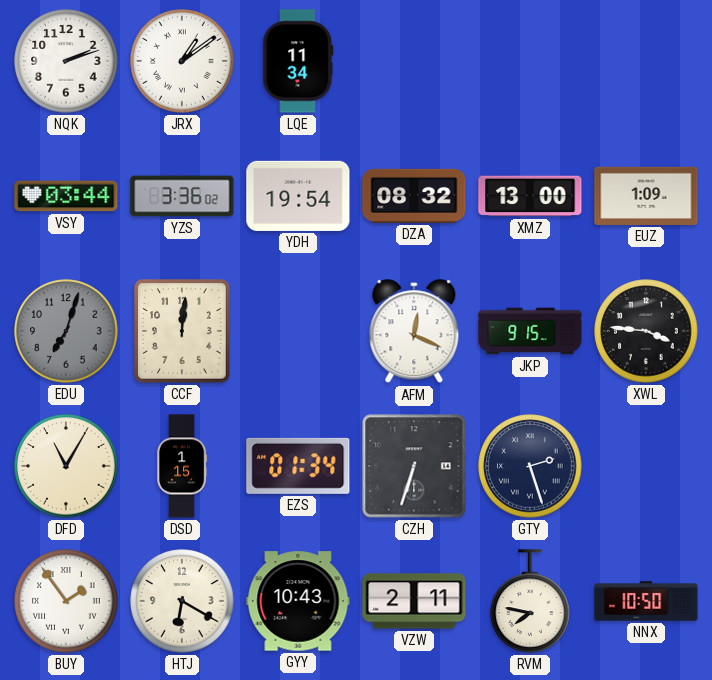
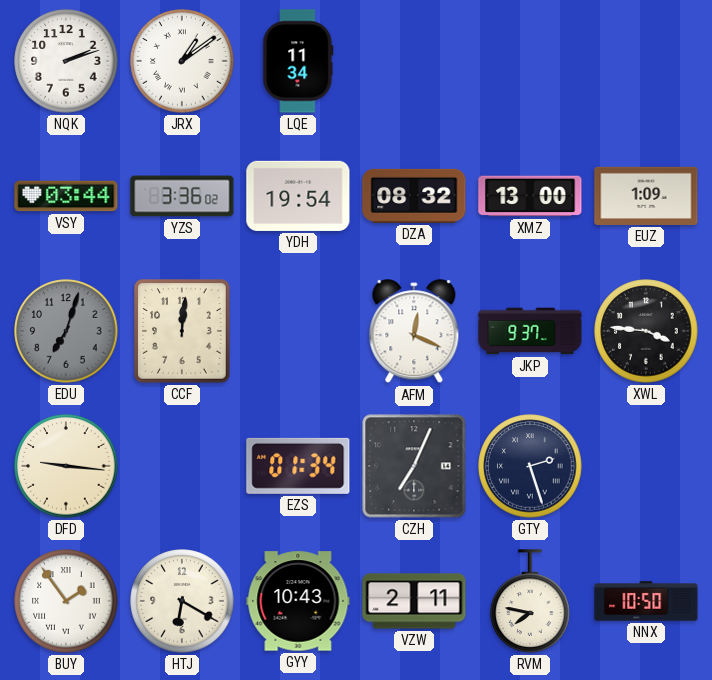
JKP: 9:15 -> 9:37 (530, 331)
DFD: 11:05 -> 9:16 (66, 466)
DSD: 1:15 -> none (182, 466)
CZH: 6:33 -> 7:04 (414, 466)
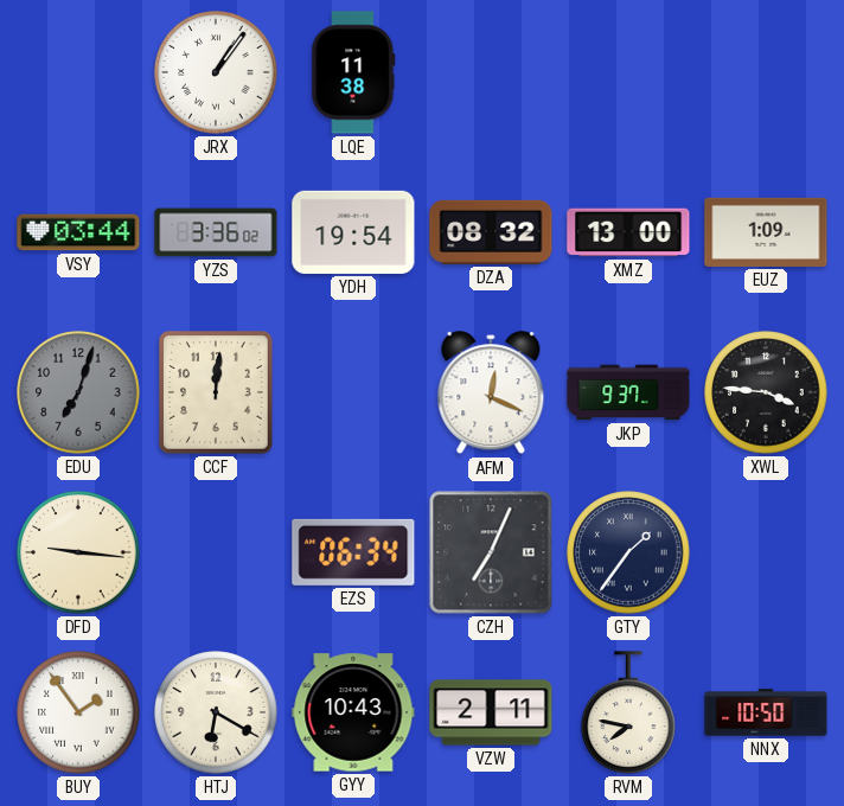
NQK: 2:12 -> none (66, 61)
JRX: 1:09 -> 1:06 (216, 72)
LQE: 11:34 -> 11:38 (353, 72)
EZS: 01:34 -> 06:34 (353, 552)
GTY: 2:27 -> 1:36 (628, 552)
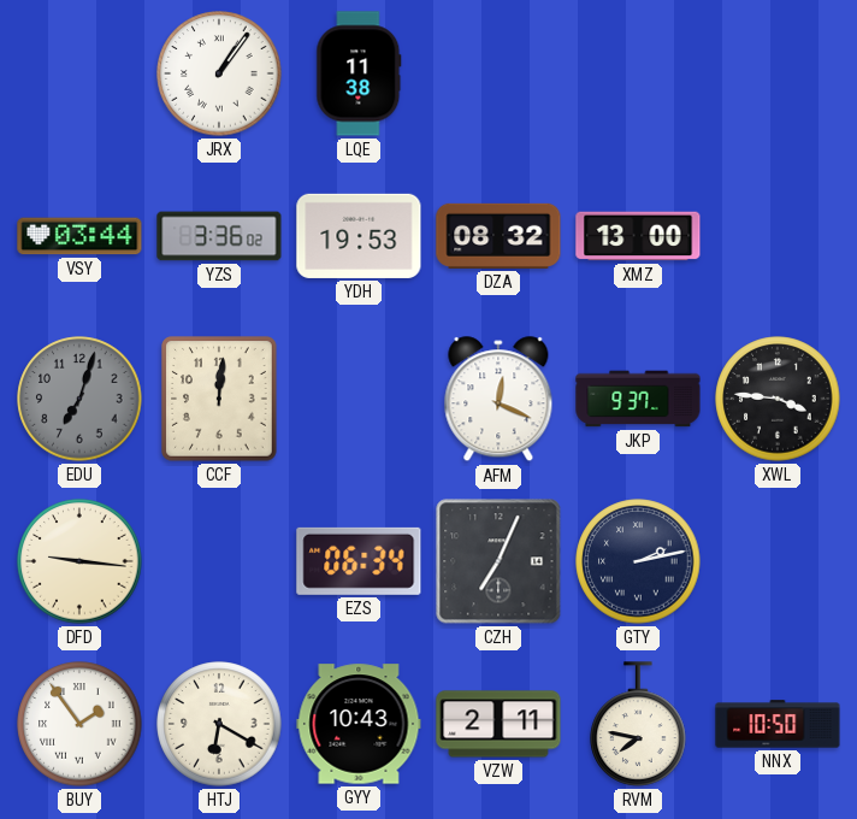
YDH: 19:54 -> 19:53 (359, 236)
EUZ: 1:09 -> none (766, 232)
GTY: 1:36 -> 2:13 (638, 561)
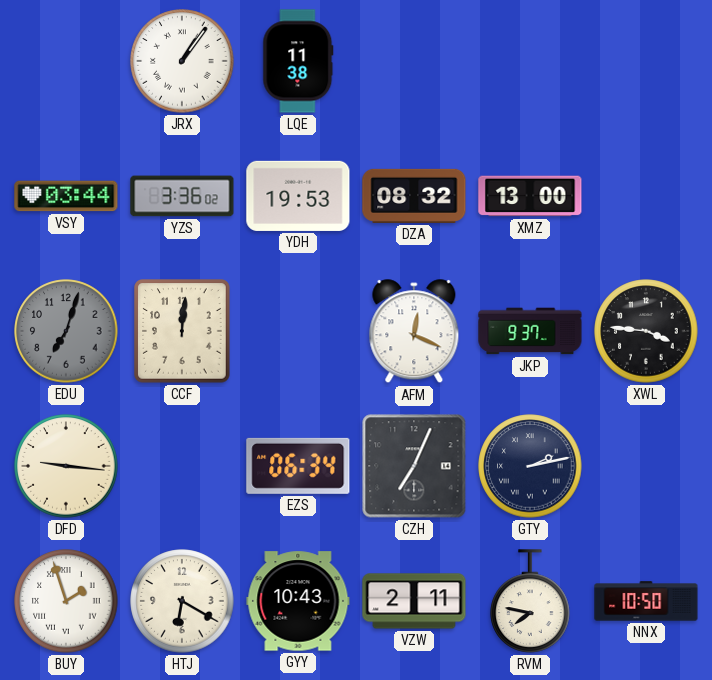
BUY: 1:54 -> 1:57 (66, 601)
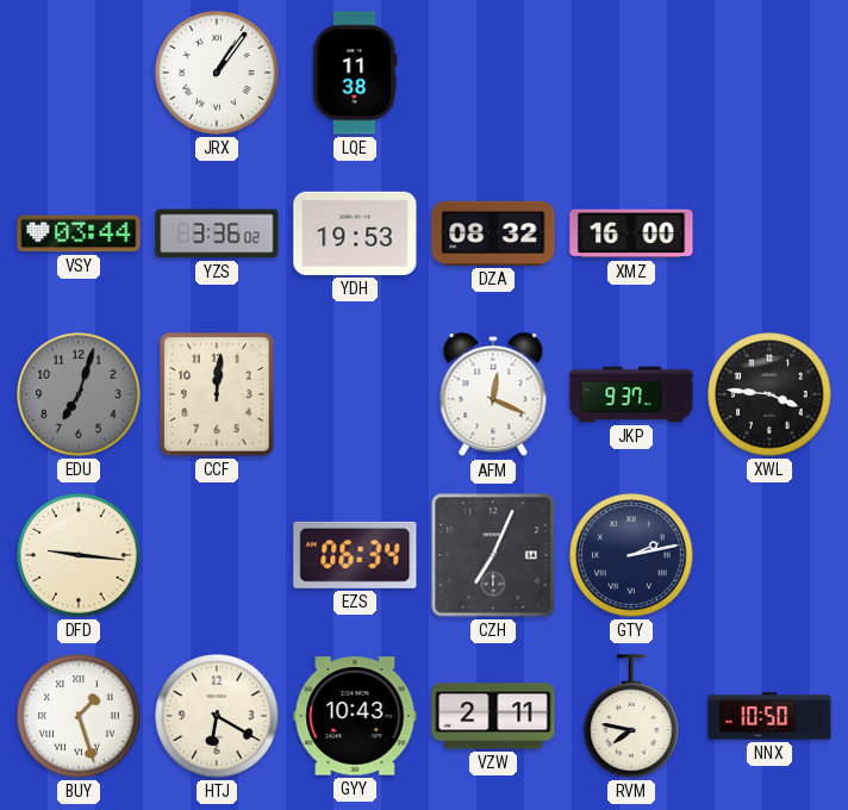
XMZ: 13:00 -> 16:00 (631, 233)
BUY: 1:57 -> 1:27 (79, 716)
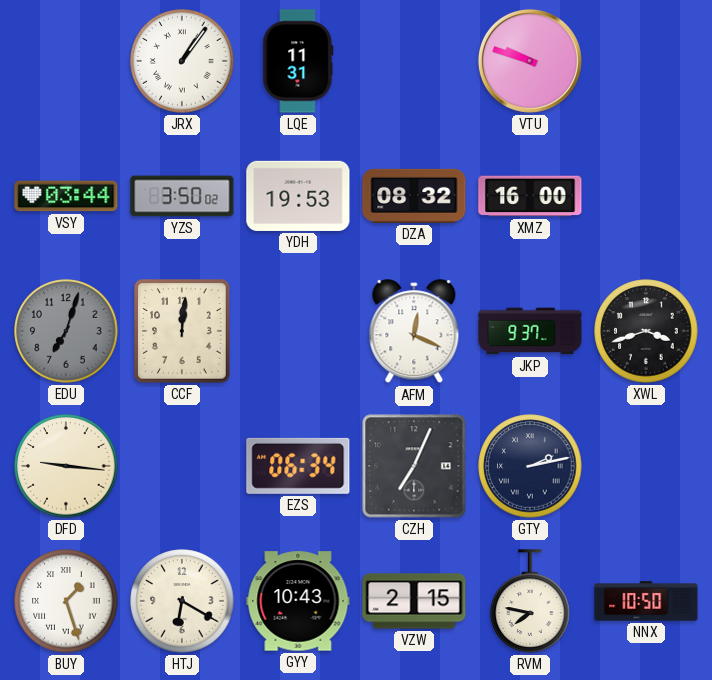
LQE: 11:38 -> 11:31 (298, 61)
VTU: none -> 9:48 (530, 61)
YZS: 3:36 -> 3:50 (182, 196)
XWL: 3:46 -> 3:42 (646, 331)
VZW: 2:11 -> 2:15 (414, 601)
